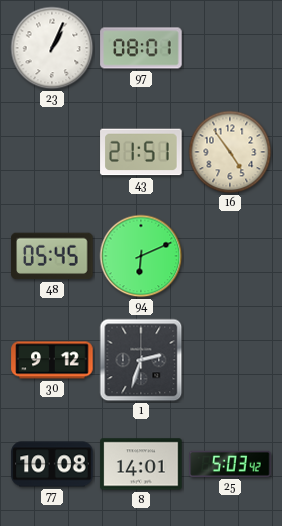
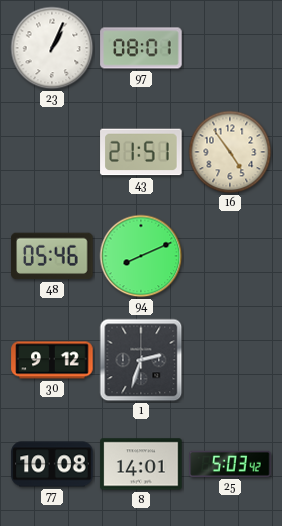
48: 05:45 -> 05:46 (52, 256)
94: 6:11 -> 8:11 (141, 256)
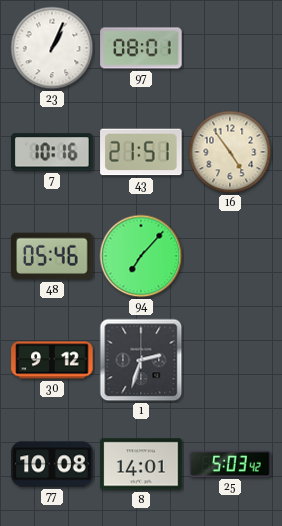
7: none -> 10:16 (52, 152)
94: 8:11 -> 7:07 (141, 256)
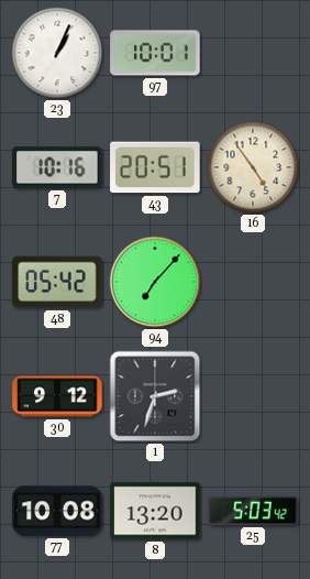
97: 08:01 -> 10:01 (155, 53)
43: 21:51 -> 20:51 (155, 167)
48: 05:46 -> 05:42 (57, 282)
8: 14:01 -> 13:20 (155, 511)
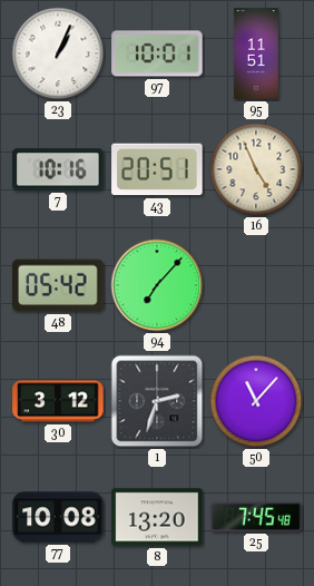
95: none -> 11:51 (256, 53)
16: 4:54 -> 4:56 (256, 169)
30: 9:12 -> 3:12 (58, 401)
50: none -> 11:07 (256, 401)
25: 5:03 -> 7:45 (256, 517)
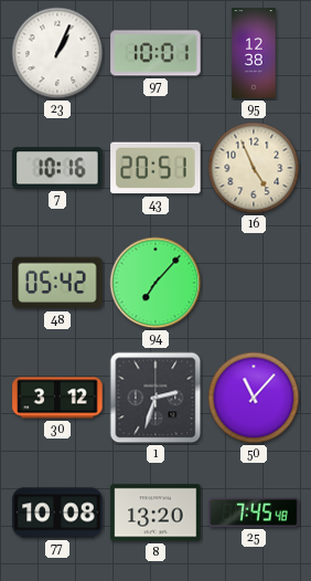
95: 11:51 -> 12:38 (254, 53)
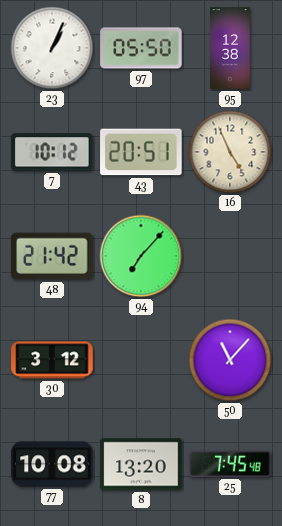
97: 10:01 -> 05:50 (141, 48)
7: 10:16 -> 10:12 (52, 152)
48: 05:42 -> 21:42 (52, 256)
1: 2:33 -> none (155, 398)
